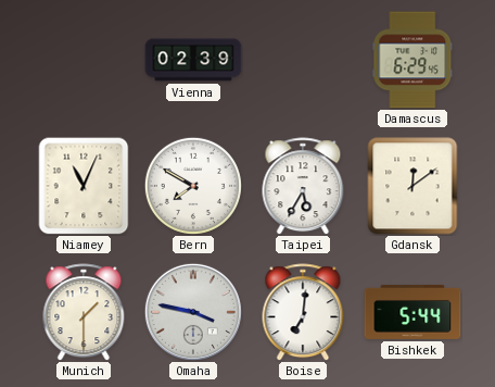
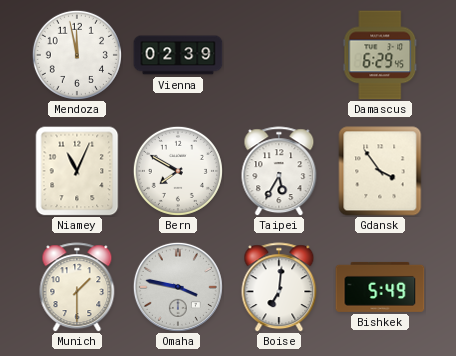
Mendoza: none -> 11:58 (77, 55)
Gdansk: 12:09 -> 3:54 (380, 171)
Bishkek: 5:44 -> 5:49 (380, 287)
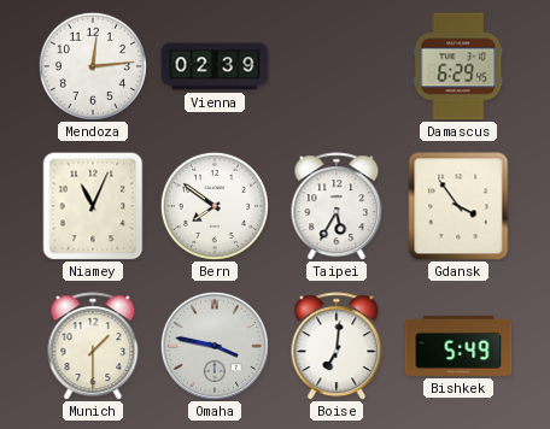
Mendoza: 11:58 -> 12:14 (93, 66)
Bern: 7:50 -> 7:51 (215, 206)
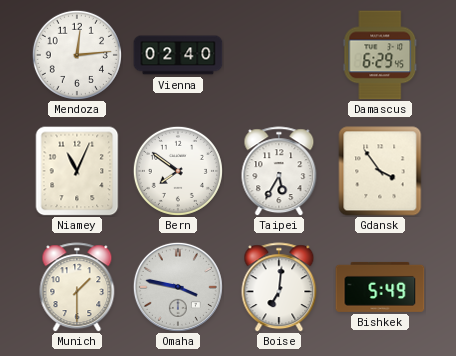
Vienna: 02:39 -> 02:40 (178, 55)
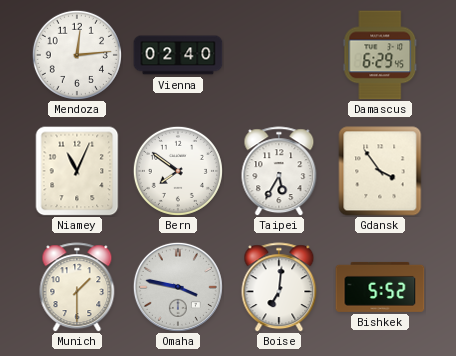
Bishkek: 5:49 -> 5:52 (380, 287)
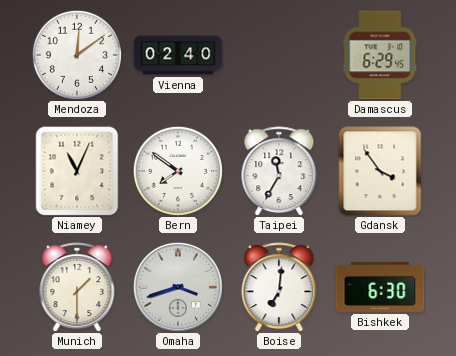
Mendoza: 12:14 -> 12:09 (77, 55)
Taipei: 5:35 -> 11:35 (279, 171)
Omaha: 3:47 -> 3:42 (178, 287)
Bishkek: 5:52 -> 6:30 (380, 287)
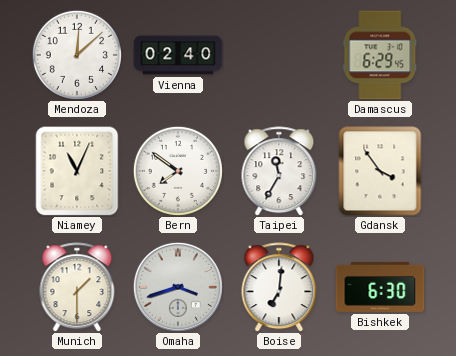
Mendoza: 12:09 -> 12:08 (77, 55)
